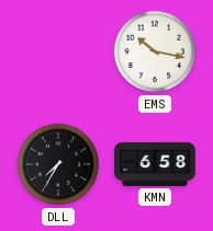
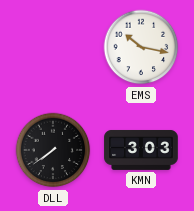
DLL: 7:35 -> 7:39 (53, 150)
KMN: 6:58 -> 3:03 (141, 150)
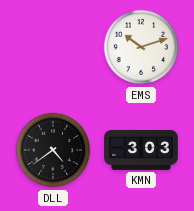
EMS: 10:17 -> 10:12 (141, 47)
DLL: 7:39 -> 4:39 (53, 150)
